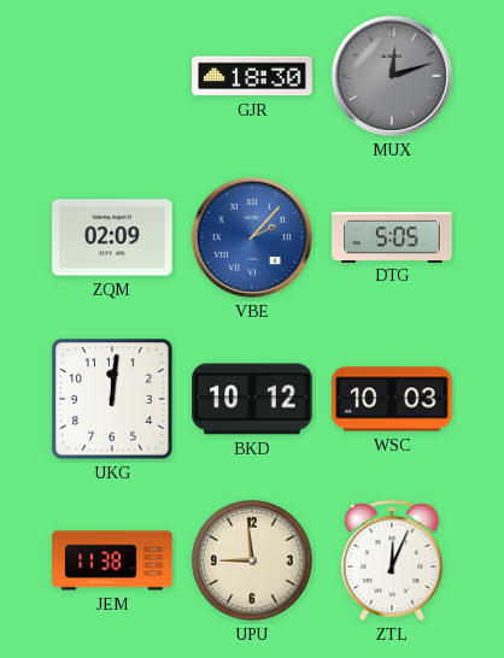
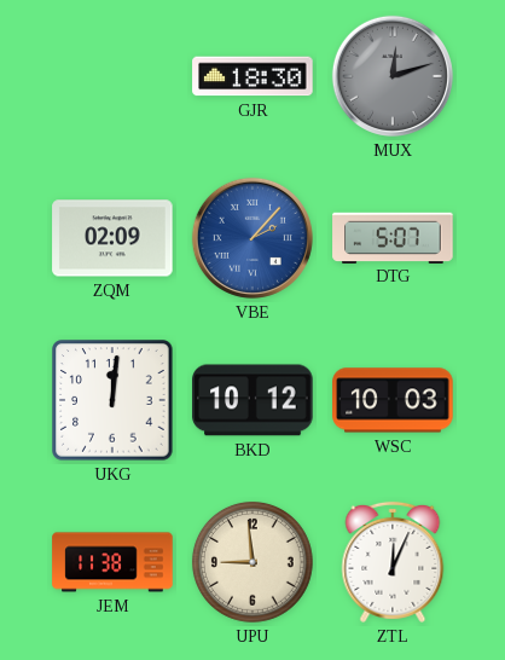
DTG: 5:05 -> 5:07 (393, 237)
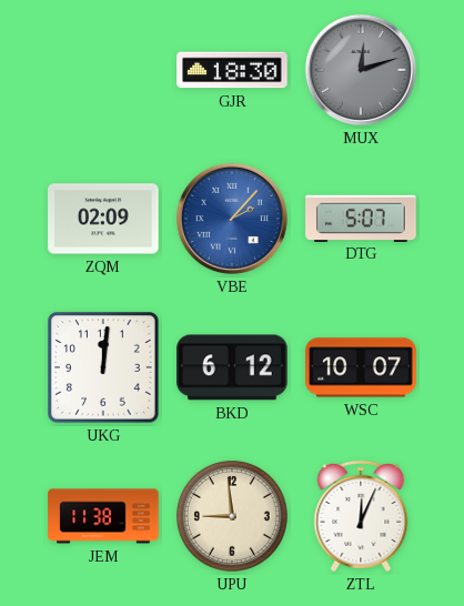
BKD: 10:12 -> 6:12 (232, 367)
WSC: 10:03 -> 10:07 (361, 367)
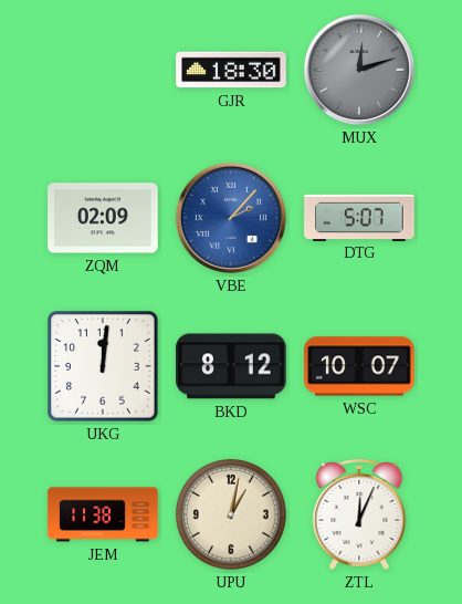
BKD: 6:12 -> 8:12 (231, 366)
UPU: 8:59 -> 1:02 (231, 514)
